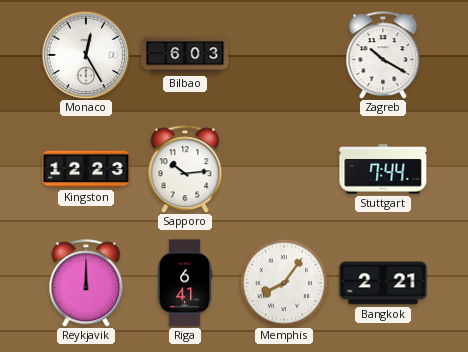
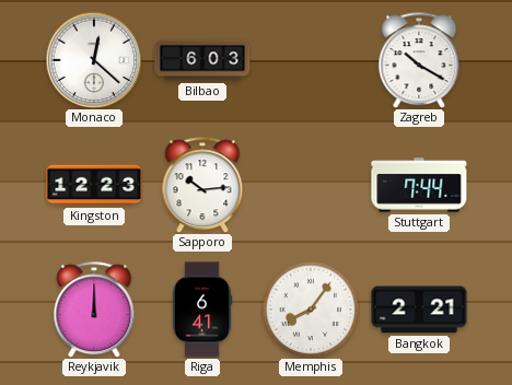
Monaco: 12:25 -> 12:22 (94, 60)
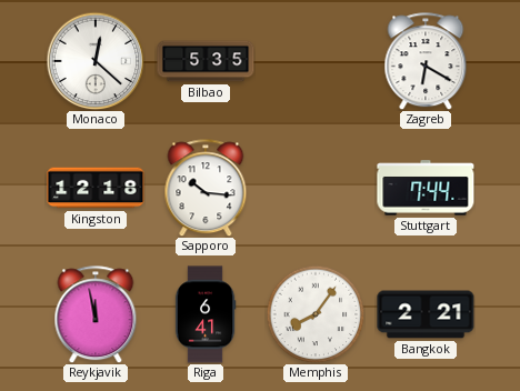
Bilbao: 6:03 -> 5:35 (206, 61)
Zagreb: 10:20 -> 6:20 (426, 61)
Kingston: 12:23 -> 12:18 (96, 188)
Sapporo: 10:14 -> 10:16 (206, 188)
Reykjavik: 12:00 -> 11:58 (96, 314)
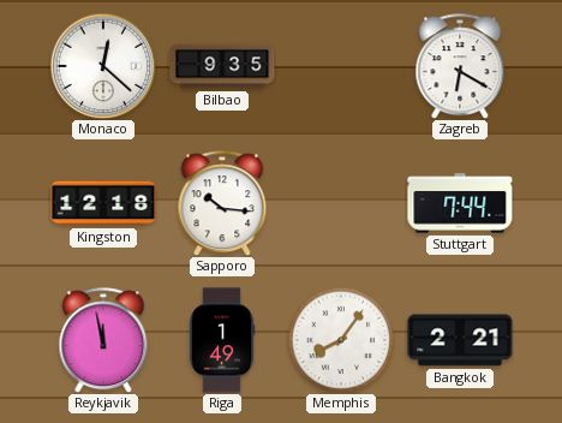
Bilbao: 5:35 -> 9:35 (222, 66)
Riga: 6:41 -> 1:49 (222, 340)
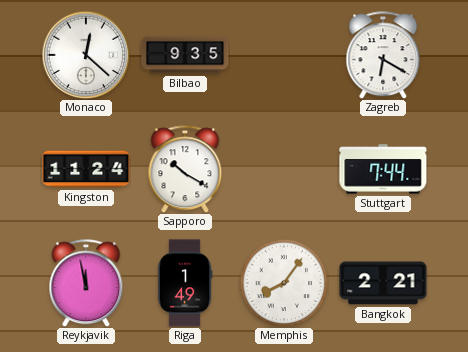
Kingston: 12:18 -> 11:24 (86, 169)
Sapporo: 10:16 -> 10:20 (185, 169)
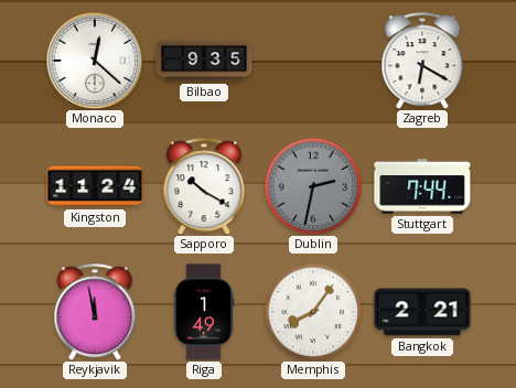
Dublin: none -> 2:32 (313, 186)
